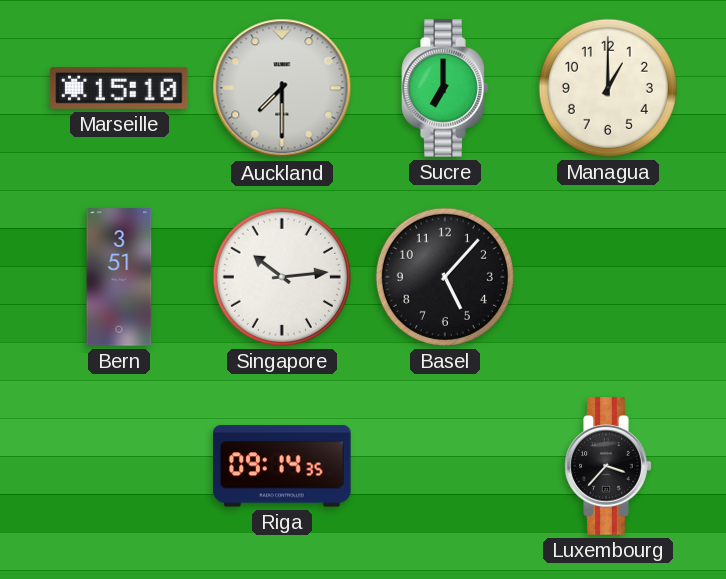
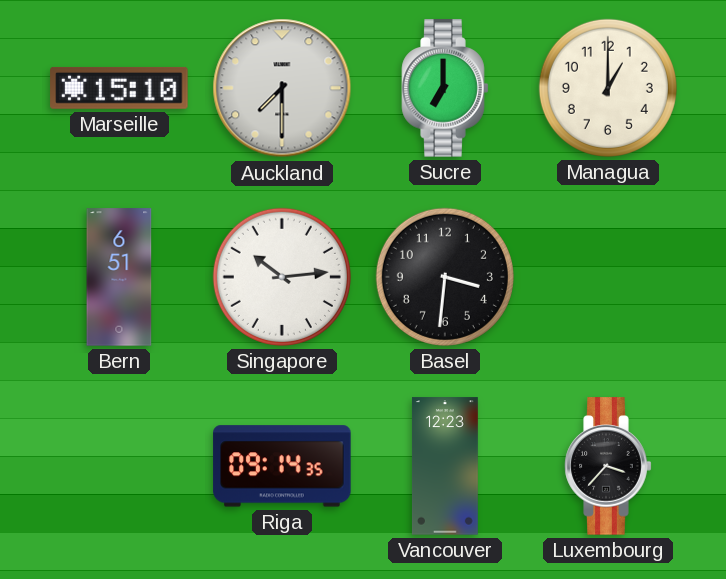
Bern: 3:51 -> 6:51 (119, 277)
Basel: 5:07 -> 3:31 (445, 277)
Vancouver: none -> 12:23 (445, 466)
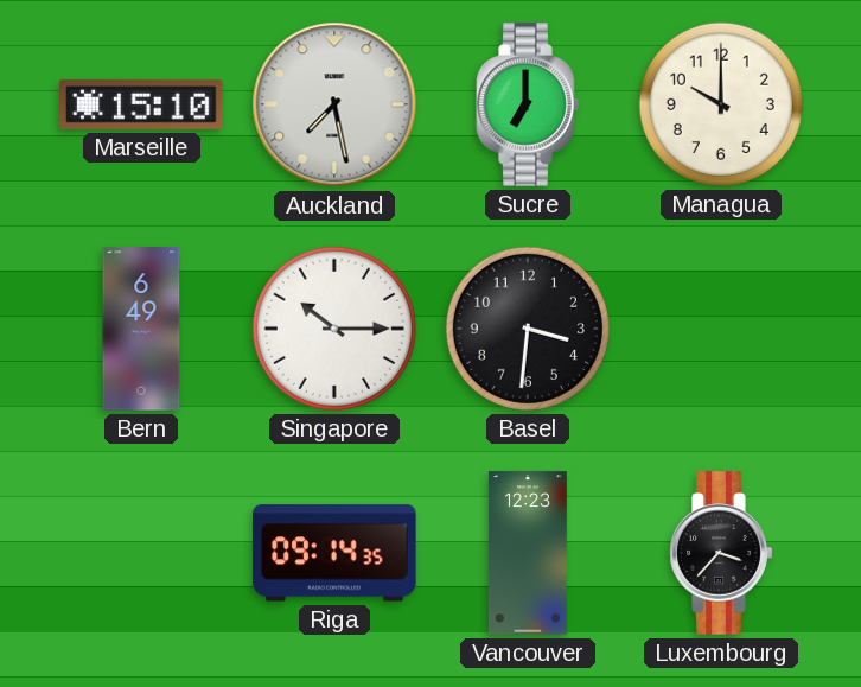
Auckland: 7:30 -> 7:28 (334, 104)
Managua: 1:00 -> 10:00 (721, 104)
Bern: 6:51 -> 6:49 (141, 329)
Singapore: 10:14 -> 10:15 (334, 329)
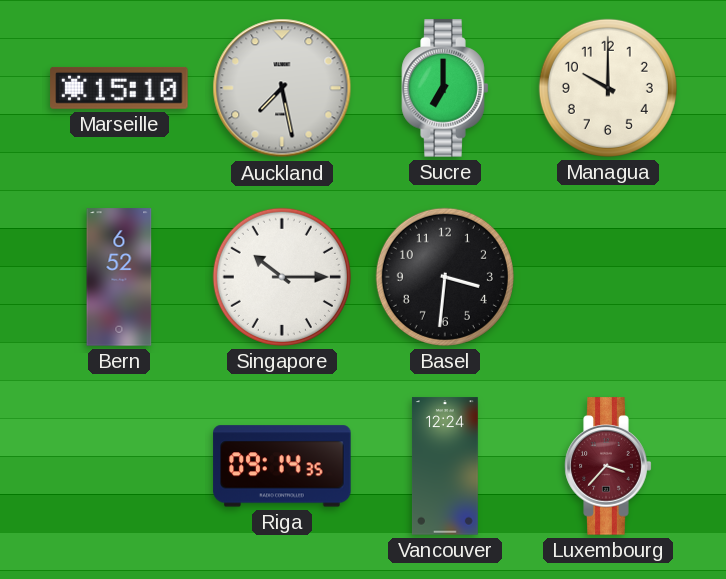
Bern: 6:49 -> 6:52 (119, 277)
Vancouver: 12:23 -> 12:24 (445, 466)
Luxembourg dial: black -> burgundy (608, 466)
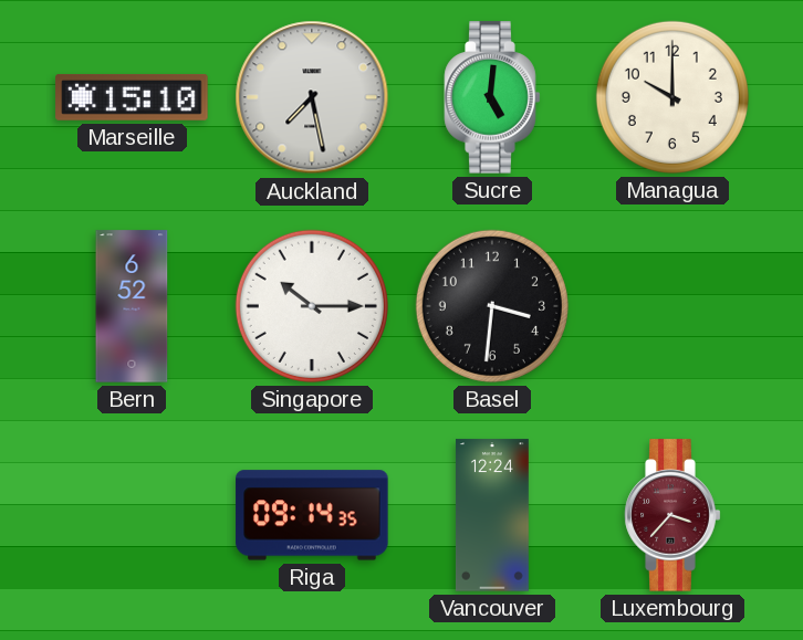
Sucre: 7:00 -> 5:01 (492, 97)
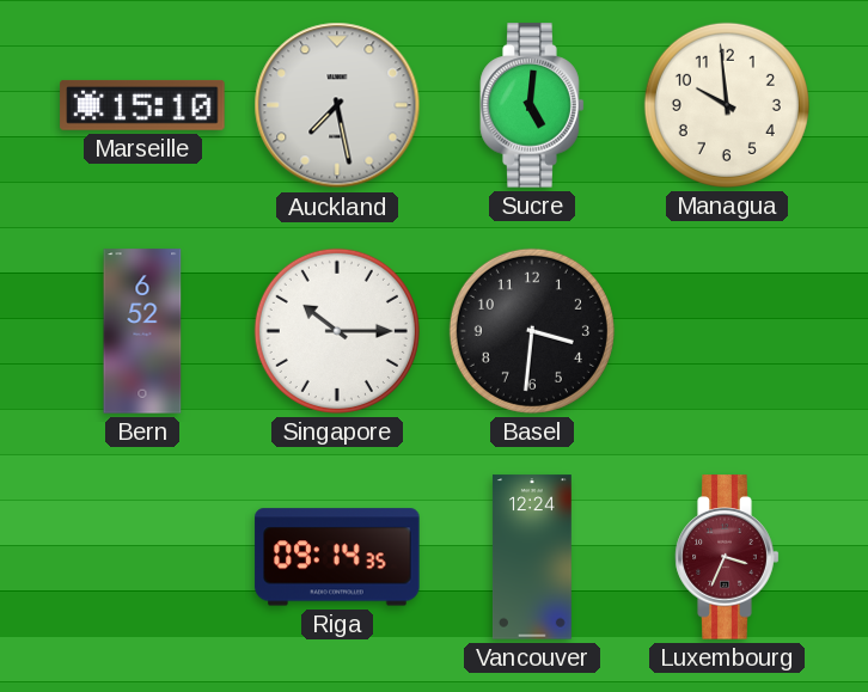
Managua: 10:00 -> 9:59 (727, 105)
Luxembourg: 3:37 -> 3:34 (727, 557)
